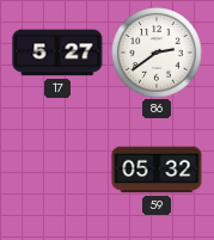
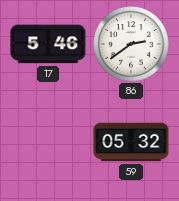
17: 5:27 -> 5:46 (48, 44)
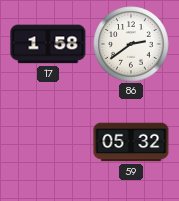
17: 5:46 -> 1:58 (48, 44)
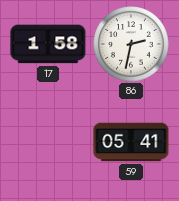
86: 2:39 -> 2:32 (131, 44)
59: 05:32 -> 05:41 (131, 142)
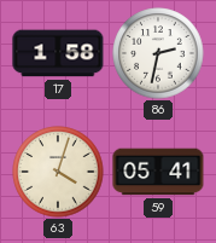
63: none -> 4:03 (58, 172)
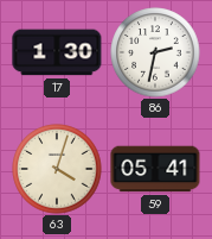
17: 1:58 -> 1:30 (57, 52)
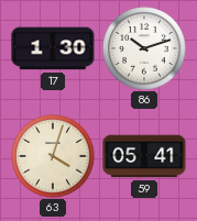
86: 2:32 -> 10:12 (144, 48)
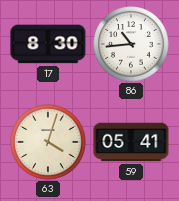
17: 1:30 -> 8:30 (48, 44)
86: 10:12 -> 10:44 (131, 44)
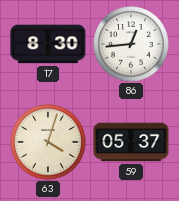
86: 10:44 -> 12:44 (131, 44)
59: 05:41 -> 05:37 (131, 142)
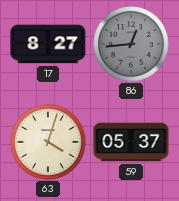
17: 8:30 -> 8:27 (48, 44)
86 dial: white -> grey (131, 44)
